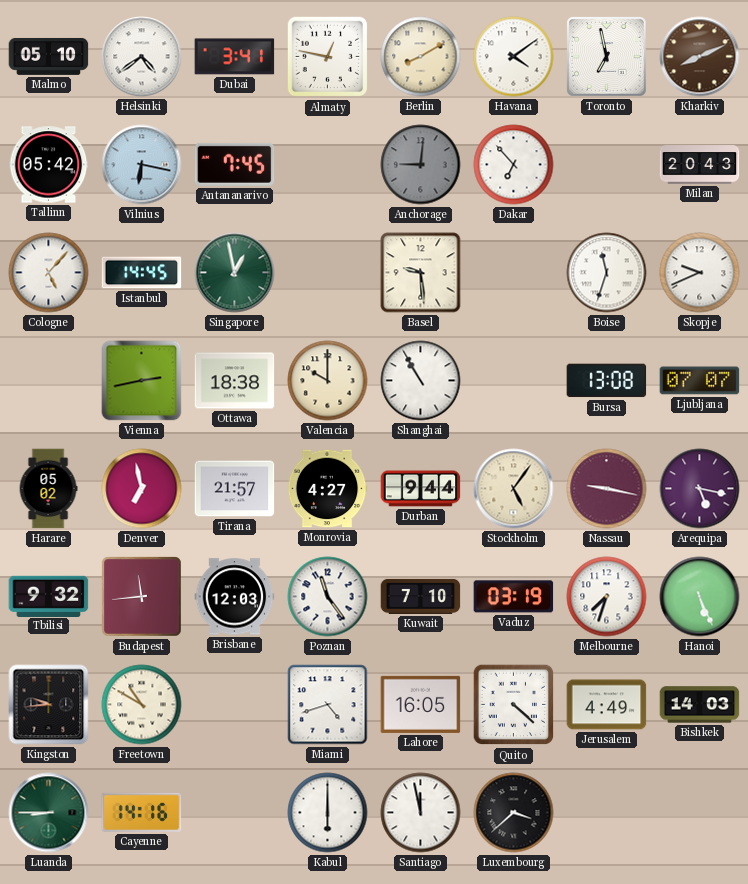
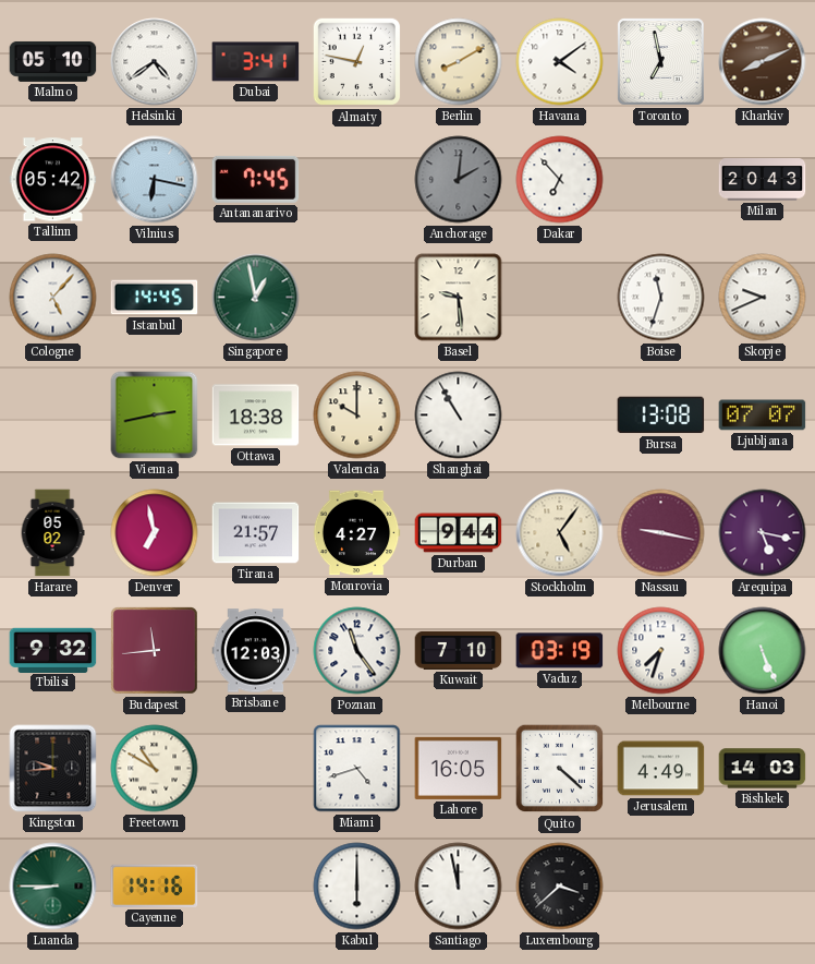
Anchorage: 9:01 -> 2:01 (459, 180)
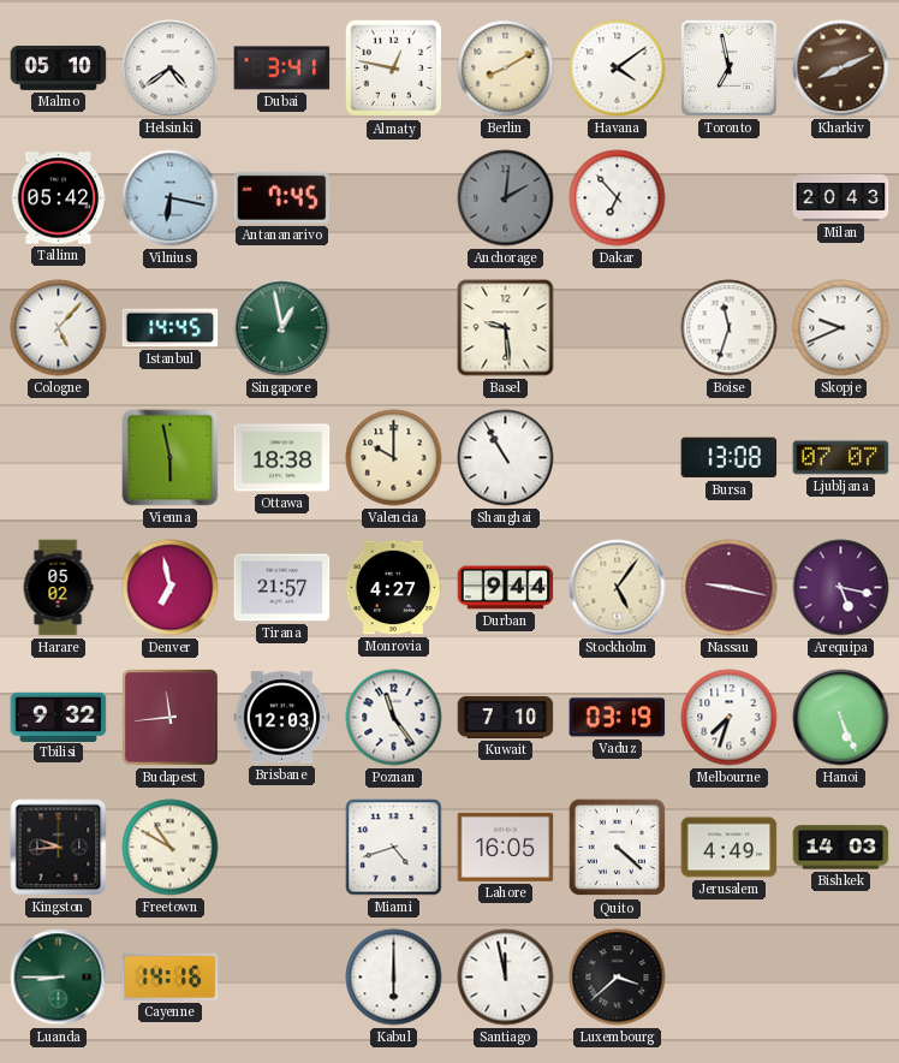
Vienna: 2:43 -> 5:58 (171, 458)
